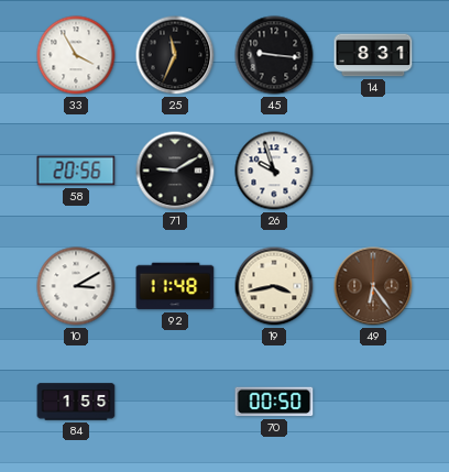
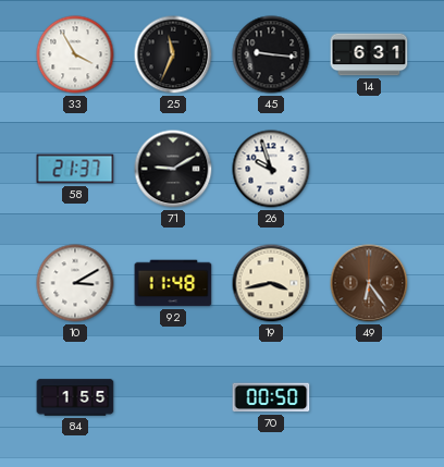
14: 8:31 -> 6:31 (369, 54)
58: 20:56 -> 21:37 (75, 169)
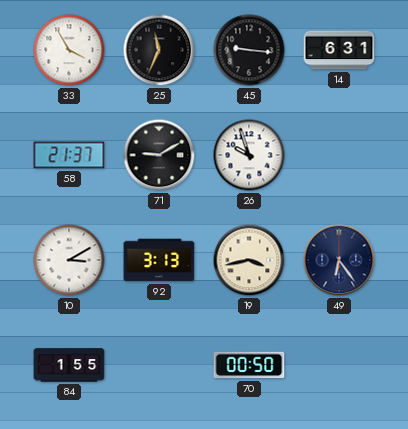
92: 11:48 -> 3:13 (159, 260)
49 dial: brown -> navy (339, 260)
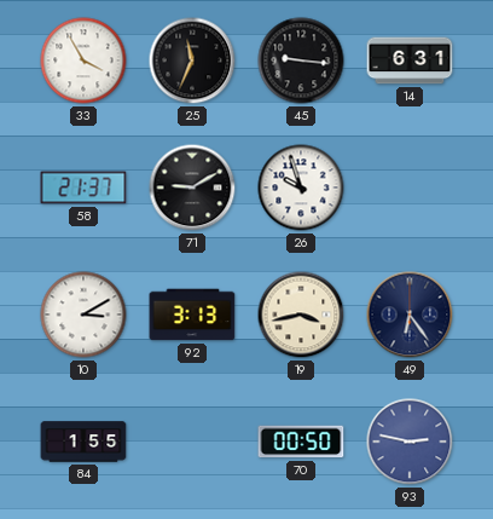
93: none -> 2:47 (410, 442)
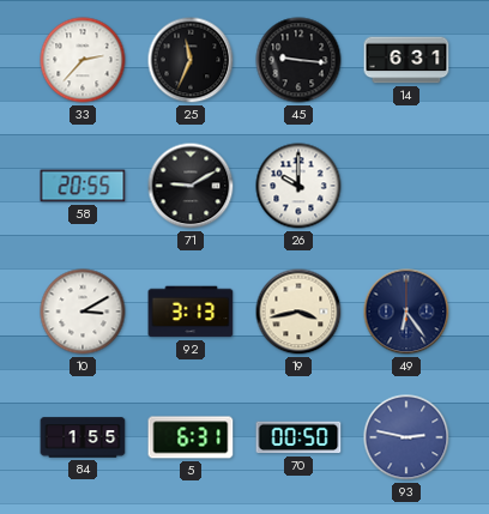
33: 3:55 -> 2:37 (83, 60)
58: 21:37 -> 20:55 (83, 186)
26: 9:57 -> 10:00 (298, 186)
5: none -> 6:31 (191, 437)
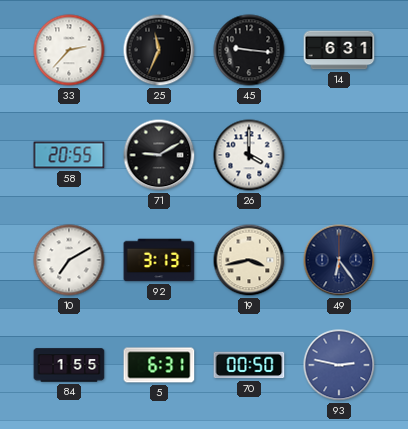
26: 10:00 -> 4:00 (249, 155)
10: 3:10 -> 7:10 (69, 260)
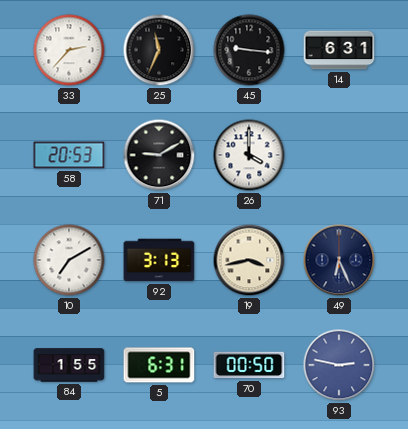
58: 20:55 -> 20:53 (69, 155)
49: 6:24 -> 6:26 (339, 260)
